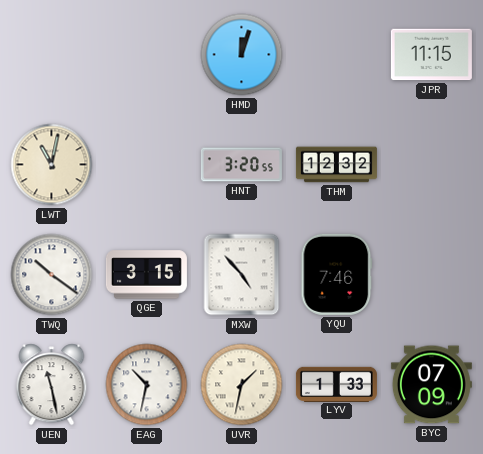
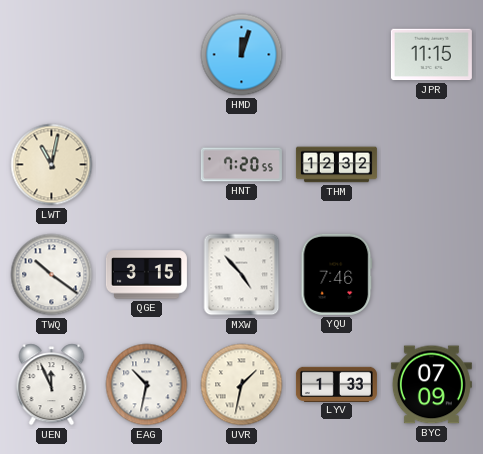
HNT: 3:20 -> 7:20 (241, 165)
UEN: 11:28 -> 11:56 (52, 385)
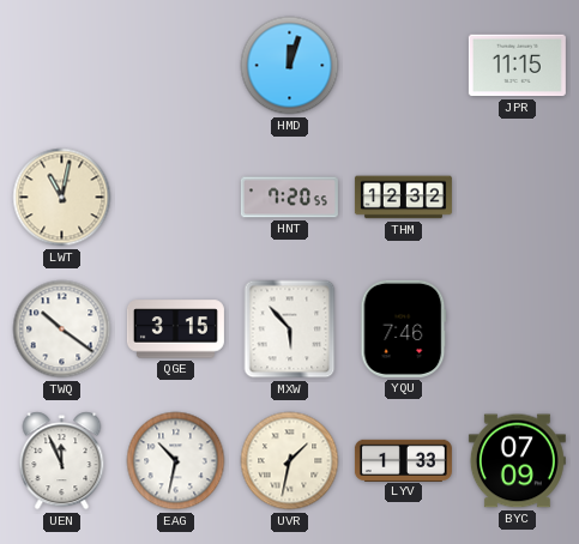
MXW: 4:53 -> 5:53 (290, 330)
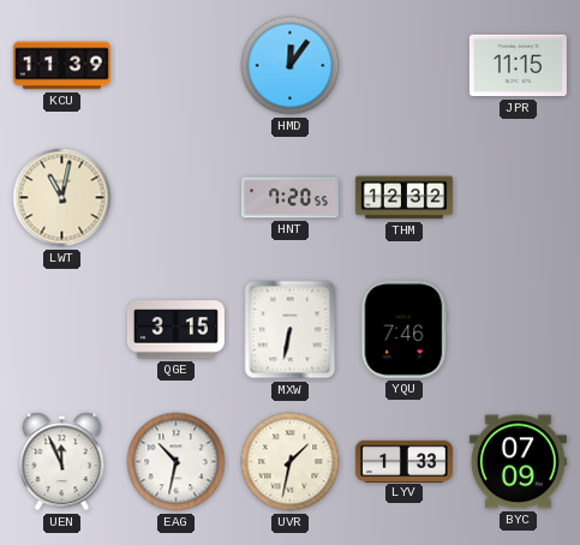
KCU: none -> 11:39 (61, 66)
HMD: 12:03 -> 12:06 (291, 66)
TWQ: 10:21 -> none (62, 330)
MXW: 5:53 -> 6:32 (291, 330)
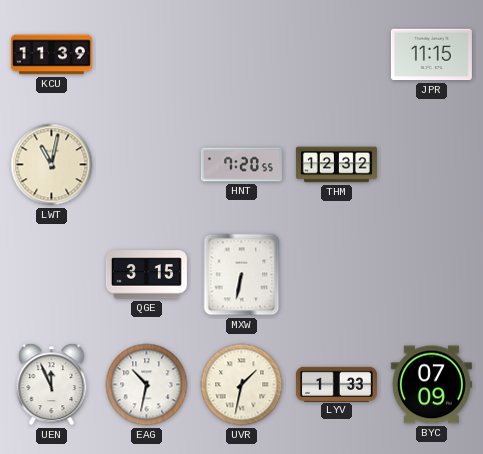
HMD: 12:06 -> none (291, 66)
YQU: 7:46 -> none (405, 329)
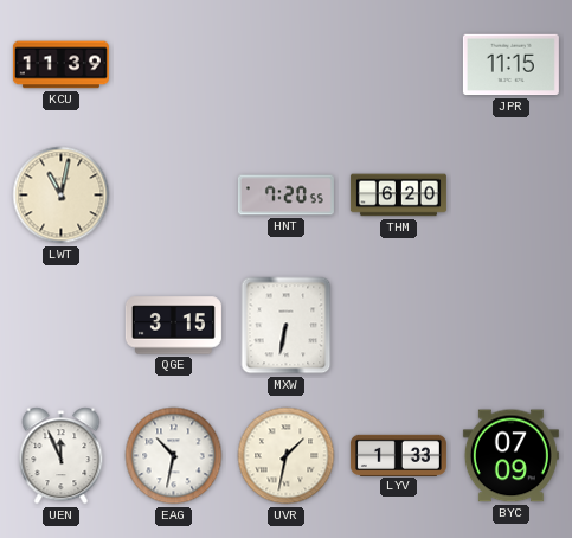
THM: 12:32 -> 6:20 (398, 196)
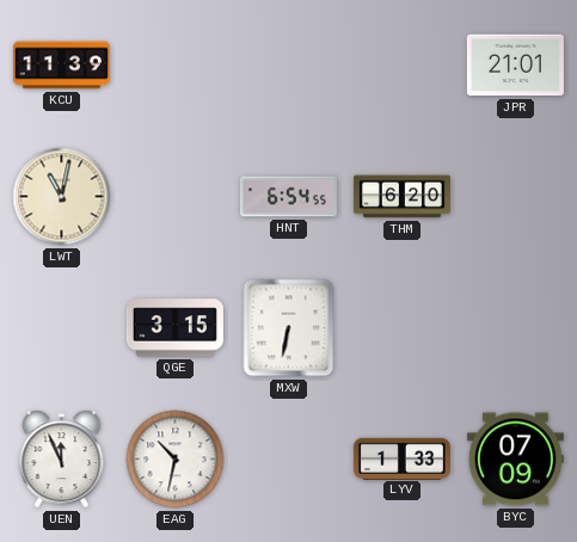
JPR: 11:15 -> 21:01 (515, 66)
HNT: 7:20 -> 6:54 (288, 197)
UVR: 1:32 -> none (287, 456)
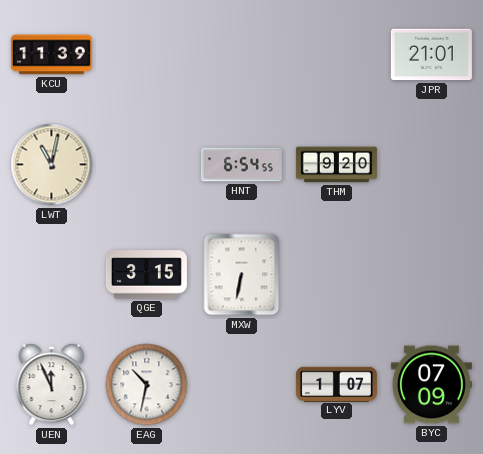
THM: 6:20 -> 9:20 (336, 165)
LYV: 1:33 -> 1:07 (336, 384)
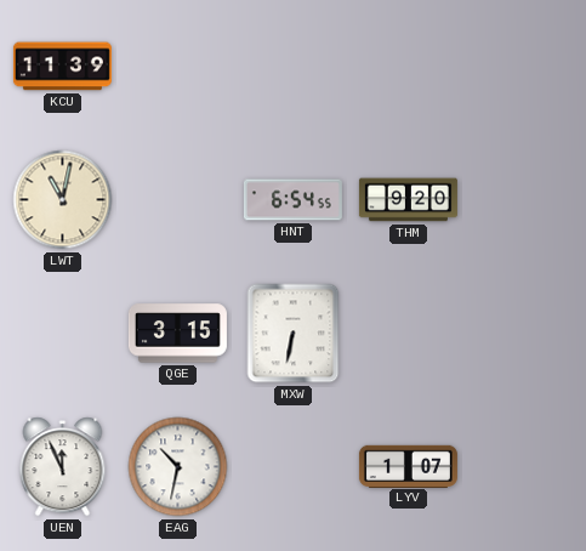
JPR: 21:01 -> none (431, 55)
BYC: 07:09 -> none (431, 385)
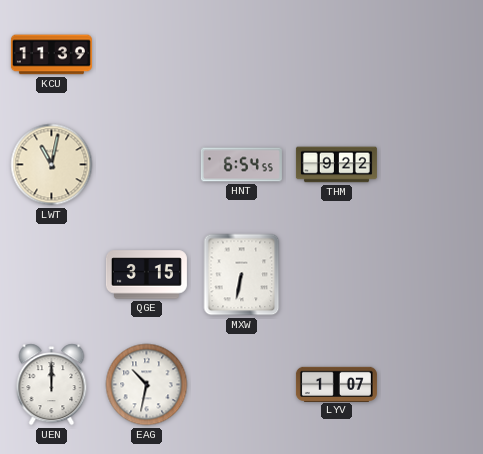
THM: 9:20 -> 9:22 (336, 165)
UEN: 11:56 -> 12:00 (52, 385)
